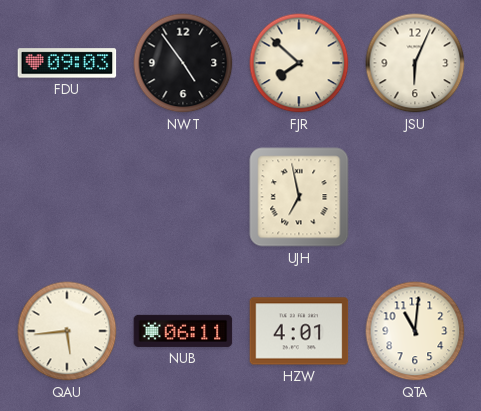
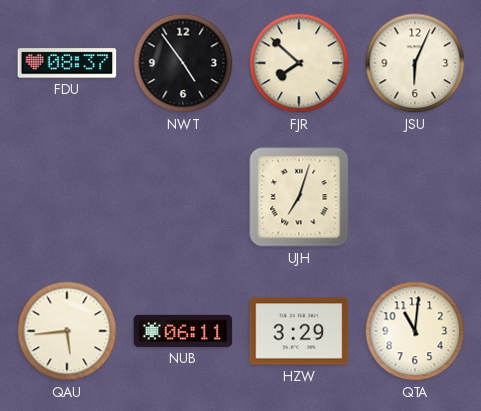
FDU: 09:03 -> 08:37 (67, 63)
UJH: 6:58 -> 7:03 (299, 197)
HZW: 4:01 -> 3:29 (299, 331)
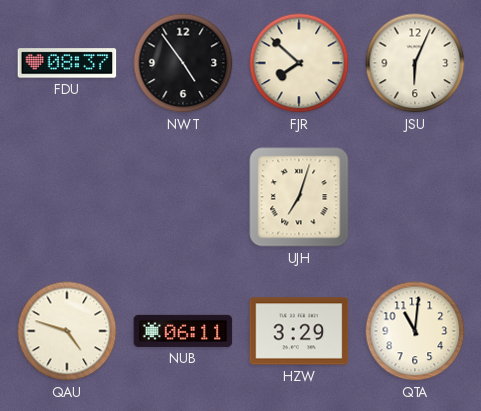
QAU: 5:44 -> 4:48 (67, 331)
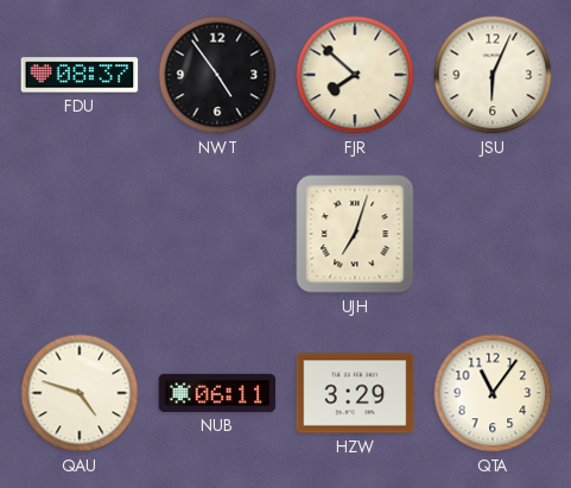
QTA: 11:01 -> 11:06 (493, 393)
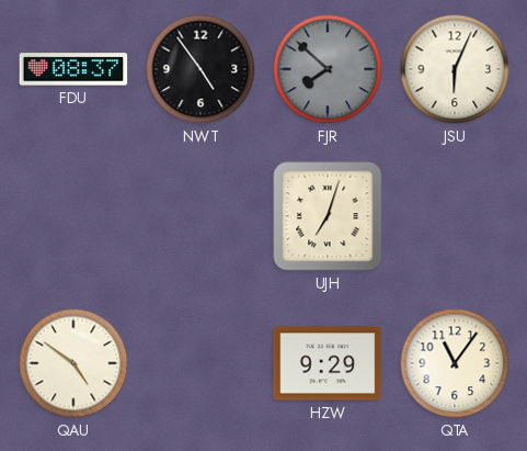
FJR dial: cream -> grey (328, 69)
QAU: 4:48 -> 4:51 (73, 363)
NUB: 06:11 -> none (217, 393)
HZW: 3:29 -> 9:29 (328, 363)
